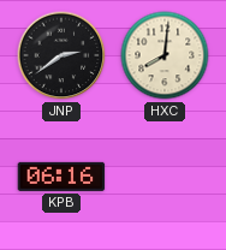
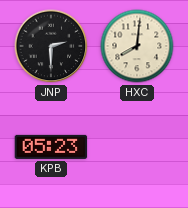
JNP: 2:39 -> 2:30 (51, 46)
KPB: 06:16 -> 05:23 (51, 147)
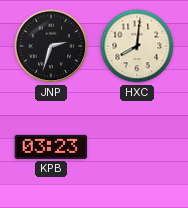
JNP: 2:30 -> 2:33 (51, 46)
KPB: 05:23 -> 03:23 (51, 147)
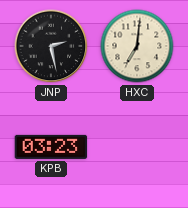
JNP: 2:33 -> 2:28 (51, 46)
HXC: 8:01 -> 7:01 (137, 46)
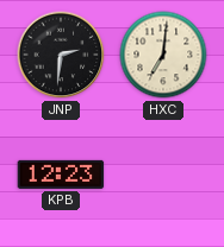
JNP: 2:28 -> 2:31 (61, 55)
KPB: 03:23 -> 12:23 (61, 175)
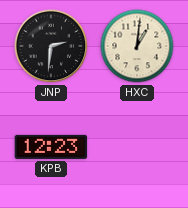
HXC: 7:01 -> 1:01 (137, 46)
